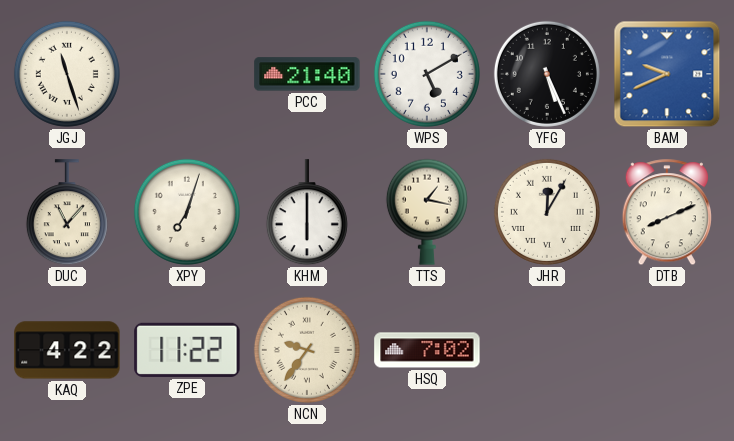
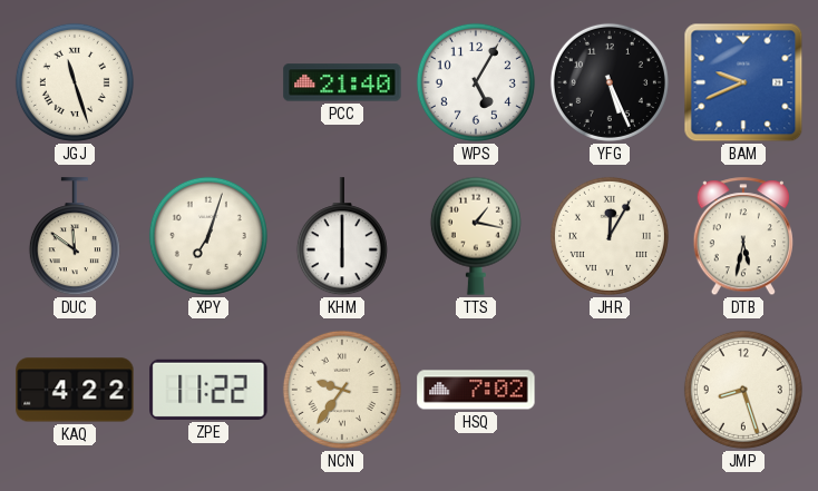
WPS: 5:10 -> 5:05 (476, 82)
DUC: 11:07 -> 11:51 (75, 237)
DTB: 8:11 -> 5:32 (743, 237)
JMP: none -> 8:27 (743, 390)
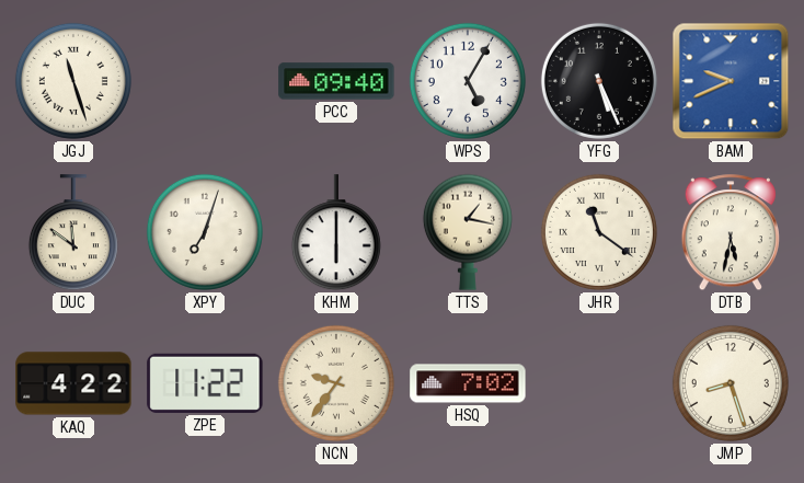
PCC: 21:40 -> 09:40 (336, 81)
JHR: 12:05 -> 11:21 (599, 232)
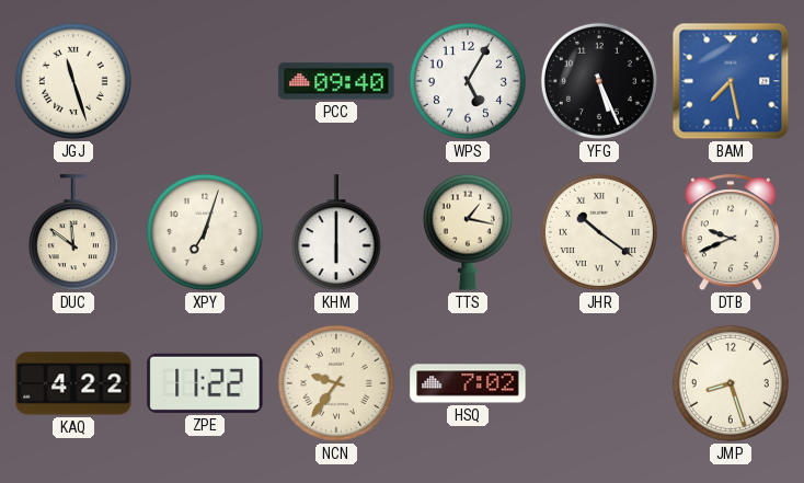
BAM: 9:41 -> 7:28 (731, 81)
JHR: 11:21 -> 10:21 (599, 232)
DTB: 5:32 -> 9:41 (731, 233)
